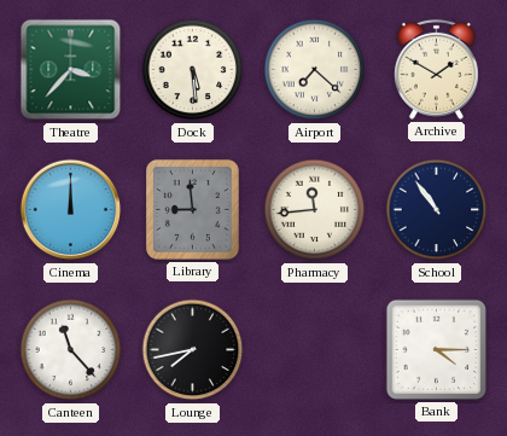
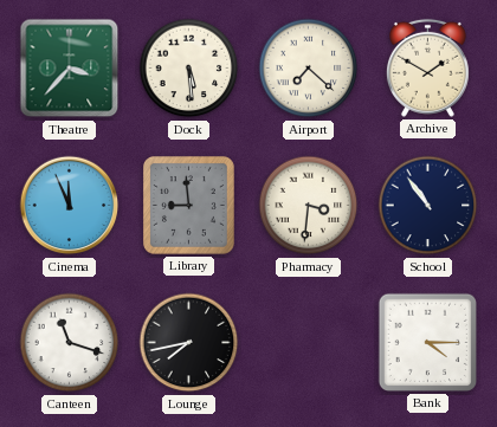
Cinema: 12:00 -> 11:56 (70, 206)
Pharmacy: 11:44 -> 3:31 (309, 206)
Canteen: 11:23 -> 11:18 (70, 343)
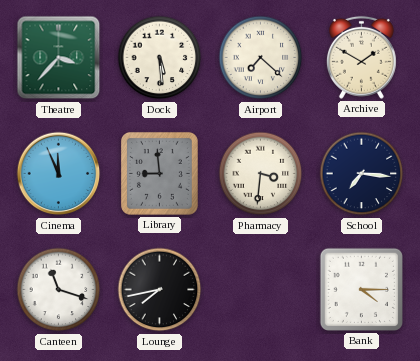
School: 10:54 -> 7:16 (362, 174)
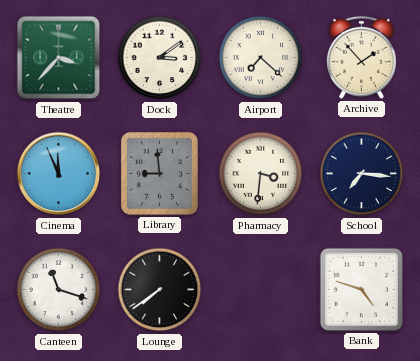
Dock: 5:29 -> 3:09 (160, 58)
Archive: 1:50 -> 1:53 (361, 57)
Lounge: 7:43 -> 7:39 (160, 290)
Bank: 4:15 -> 4:48 (361, 289)
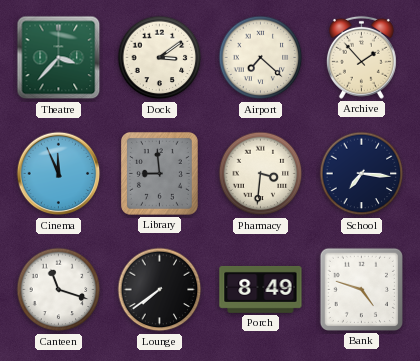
Porch: none -> 8:49 (261, 289)
